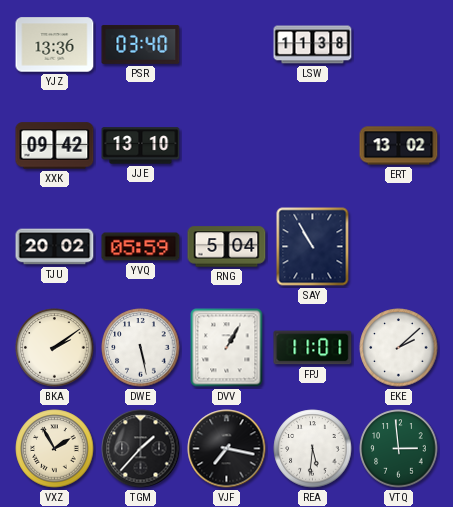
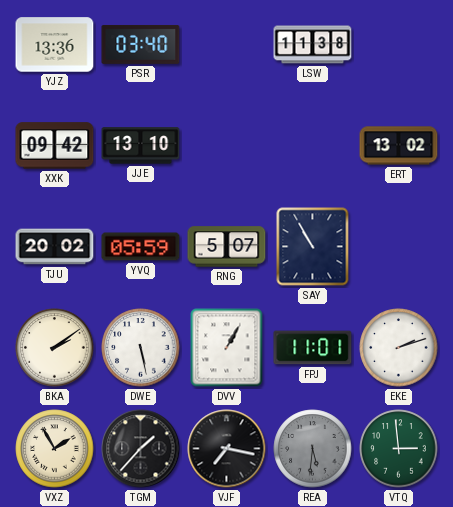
RNG: 5:04 -> 5:07 (227, 247)
EKE: 2:08 -> 2:12 (399, 348)
REA dial: white -> grey (313, 449)
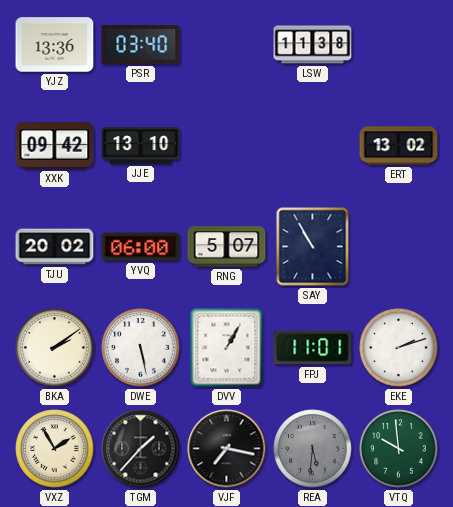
YVQ: 05:59 -> 06:00 (141, 247)
VTQ: 2:59 -> 9:59 (399, 449)
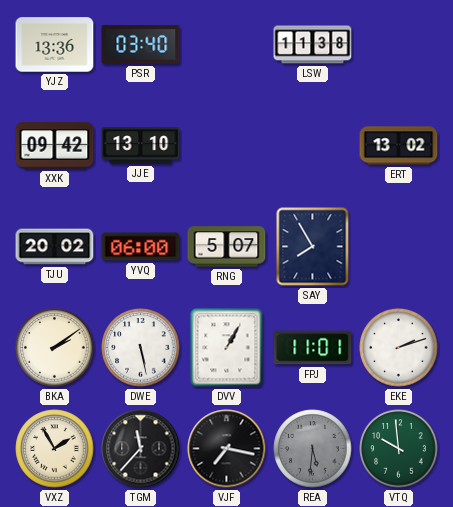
SAY: 10:55 -> 7:55 (313, 247)
TGM: 1:37 -> 11:37 (141, 449)
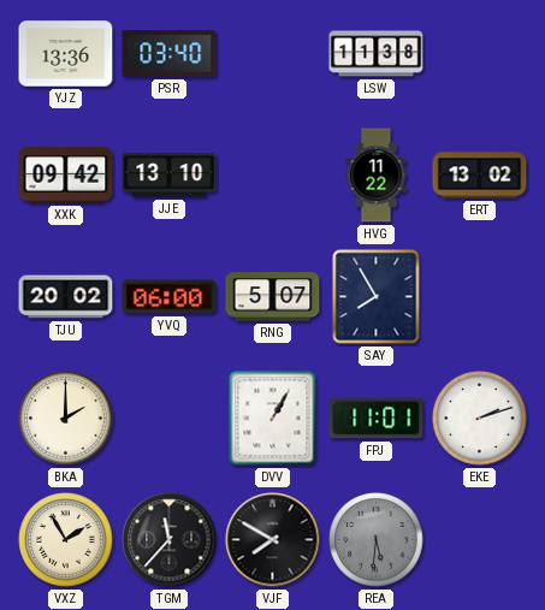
HVG: none -> 11:22 (377, 176)
BKA: 2:09 -> 2:00 (66, 419)
DWE: 5:28 -> none (141, 348)
VJF: 7:17 -> 7:50 (273, 540)
VTQ: 9:59 -> none (399, 449)
